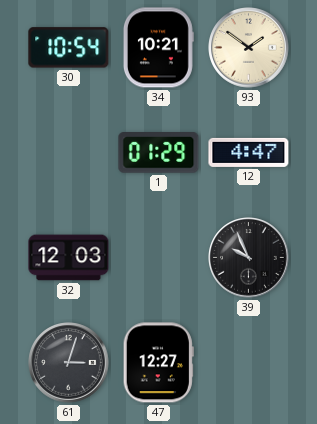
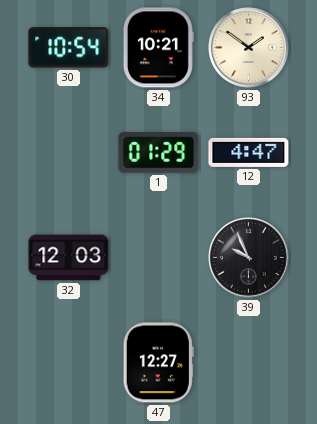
61: 3:03 -> none (69, 363)
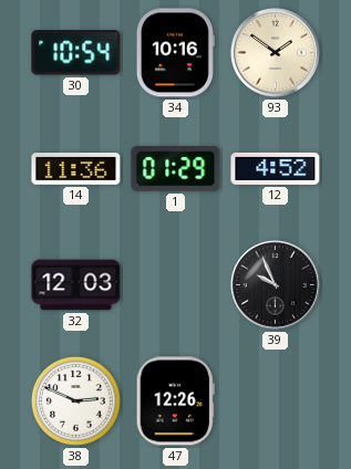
34: 10:21 -> 10:16 (175, 53)
14: none -> 11:36 (76, 169)
12: 4:47 -> 4:52 (276, 168)
38: none -> 2:49 (75, 400)
47: 12:27 -> 12:26 (175, 402)
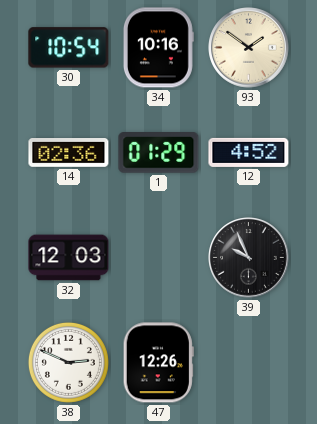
14: 11:36 -> 02:36 (69, 153)
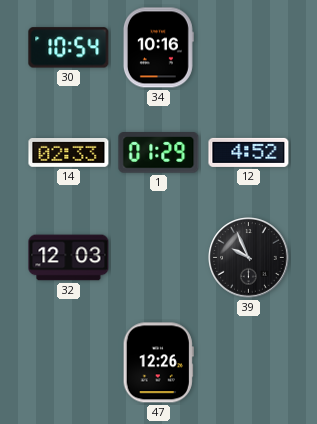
93: 1:51 -> none (249, 48)
14: 02:36 -> 02:33 (69, 153)
38: 2:49 -> none (68, 362)
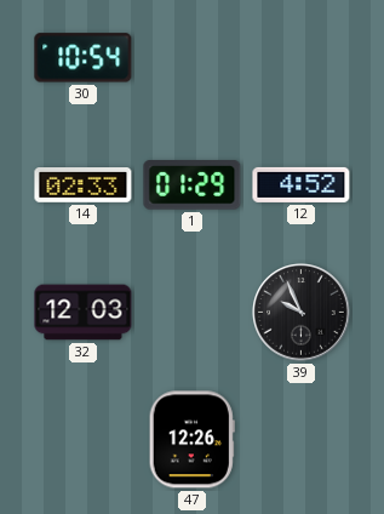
34: 10:16 -> none (158, 48)
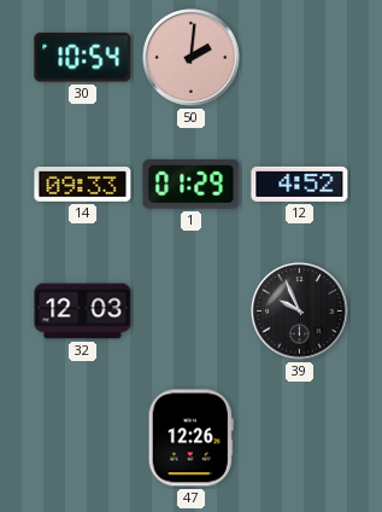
50: none -> 2:01 (192, 58)
14: 02:33 -> 09:33 (83, 185)
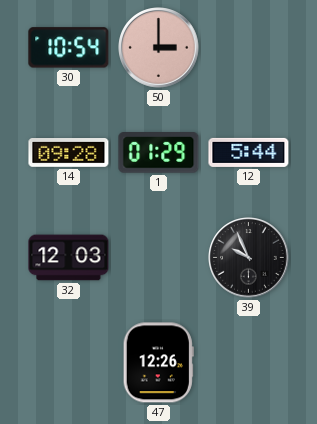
50: 2:01 -> 3:00 (159, 48)
14: 09:33 -> 09:28 (69, 153)
12: 4:52 -> 5:44 (249, 152)
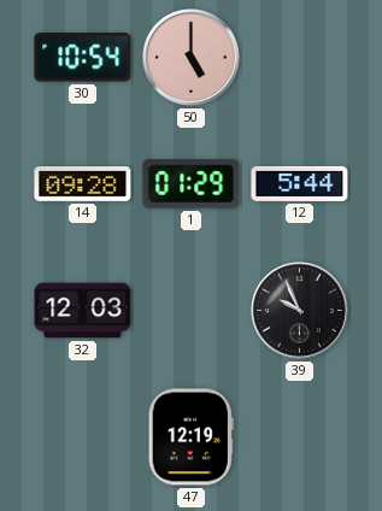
50: 3:00 -> 5:00 (192, 58)
47: 12:26 -> 12:19 (190, 437)
